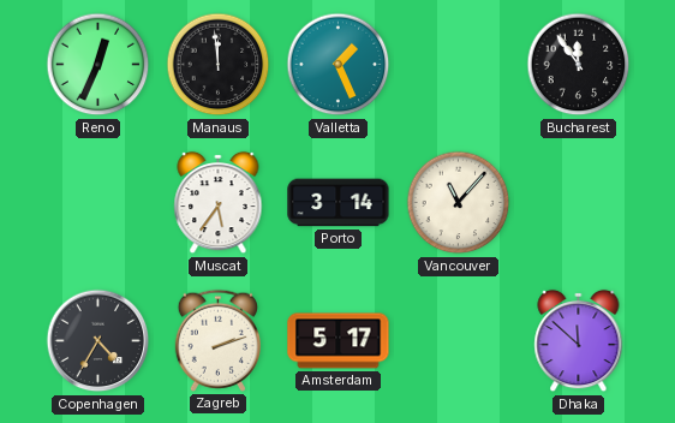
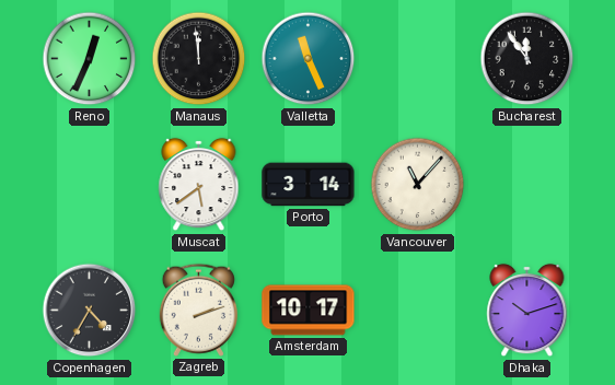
Valletta: 1:26 -> 11:26 (309, 59)
Muscat: 5:36 -> 5:39 (199, 185)
Amsterdam: 5:17 -> 10:17 (309, 311)
Dhaka: 11:52 -> 10:12 (527, 311)
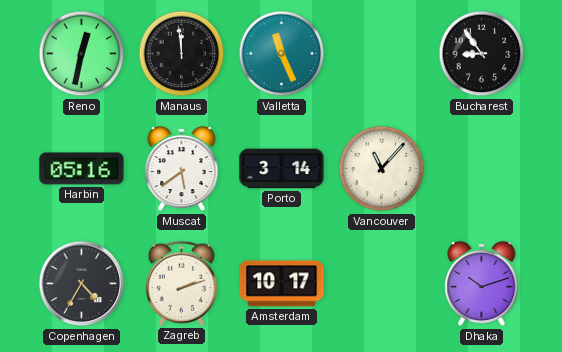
Reno: 12:34 -> 12:32 (82, 54)
Bucharest: 11:54 -> 8:54 (482, 54)
Harbin: none -> 05:16 (82, 169)
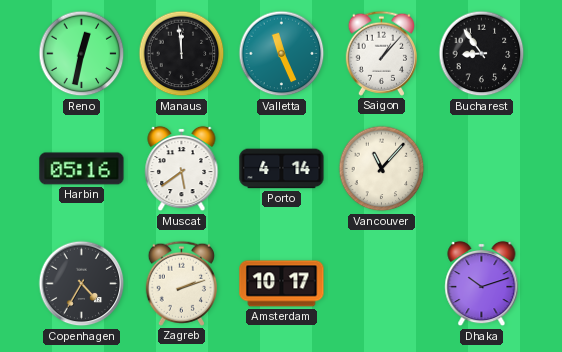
Saigon: none -> 1:07 (381, 53)
Porto: 3:14 -> 4:14 (282, 169)
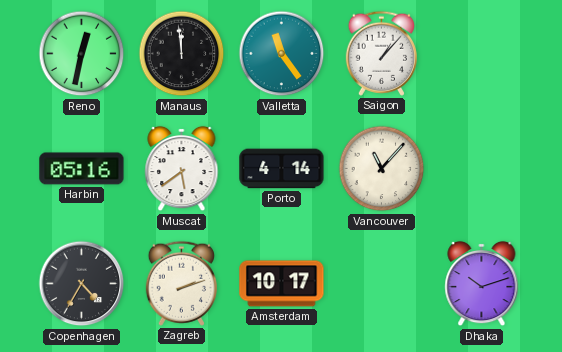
Valletta: 11:26 -> 11:24 (282, 54)
Bucharest: 8:54 -> none (482, 54)
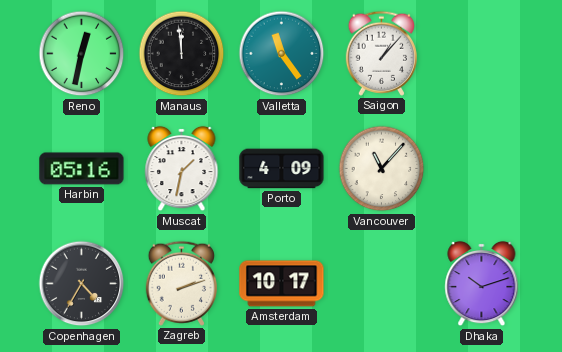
Muscat: 5:39 -> 1:32 (182, 169)
Porto: 4:14 -> 4:09 (282, 169)
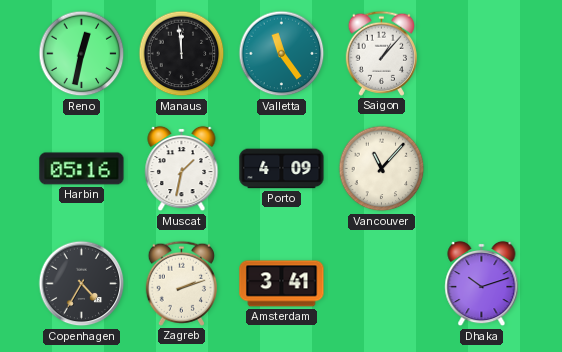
Amsterdam: 10:17 -> 3:41 (282, 284)
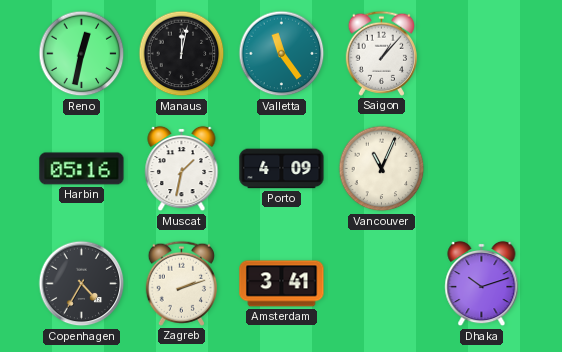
Manaus: 11:59 -> 12:02 (182, 54)
Vancouver: 11:07 -> 11:04 (382, 169)
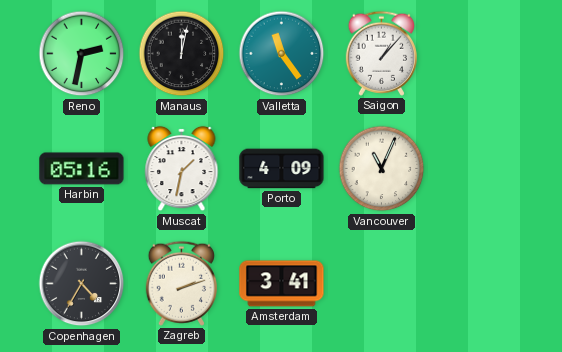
Reno: 12:32 -> 2:32 (82, 54)
Dhaka: 10:12 -> none (482, 284)
